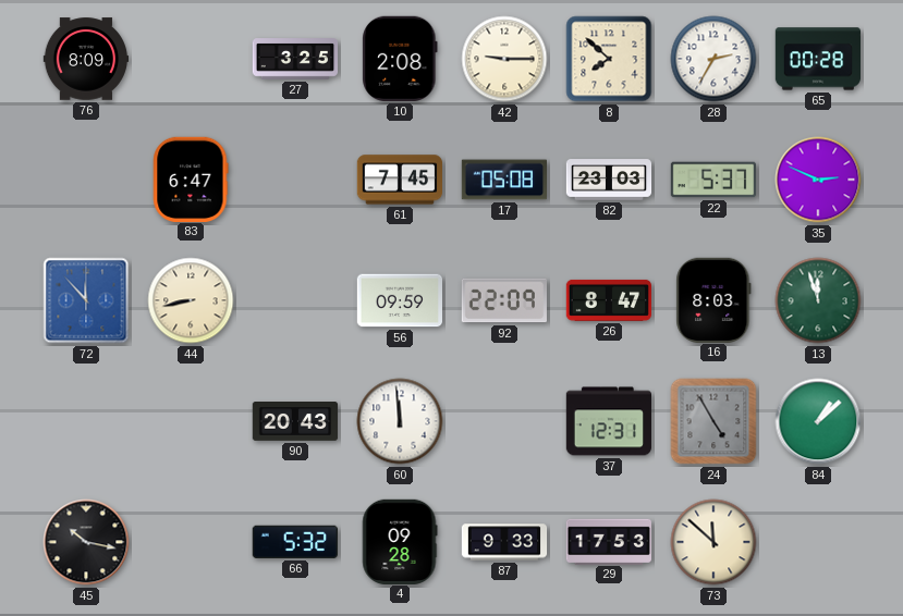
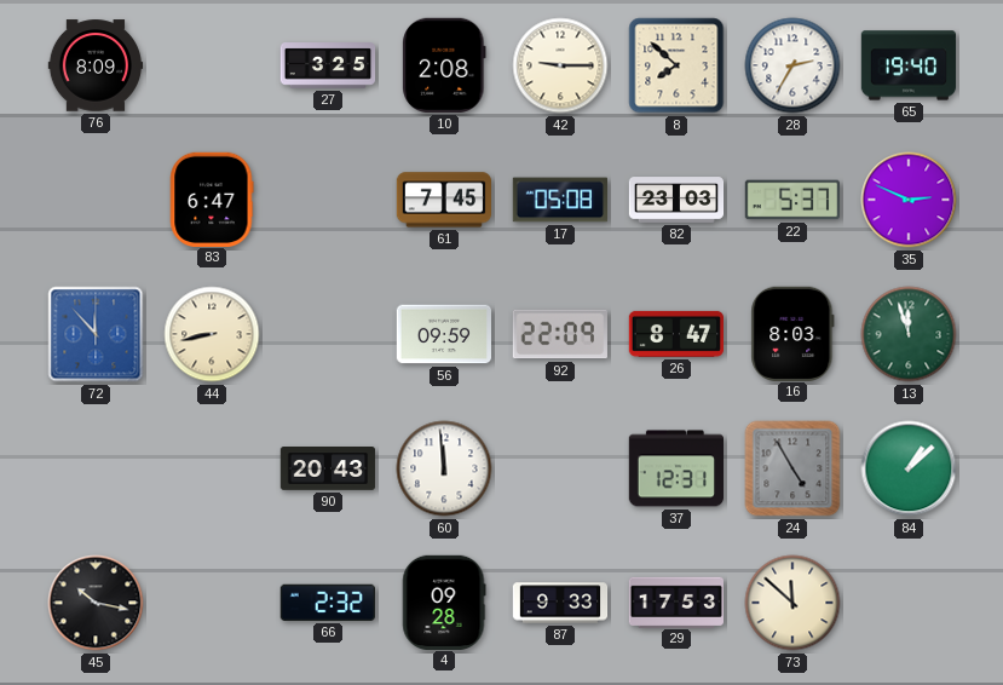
65: 00:28 -> 19:40 (909, 65)
66: 5:32 -> 2:32 (328, 603)
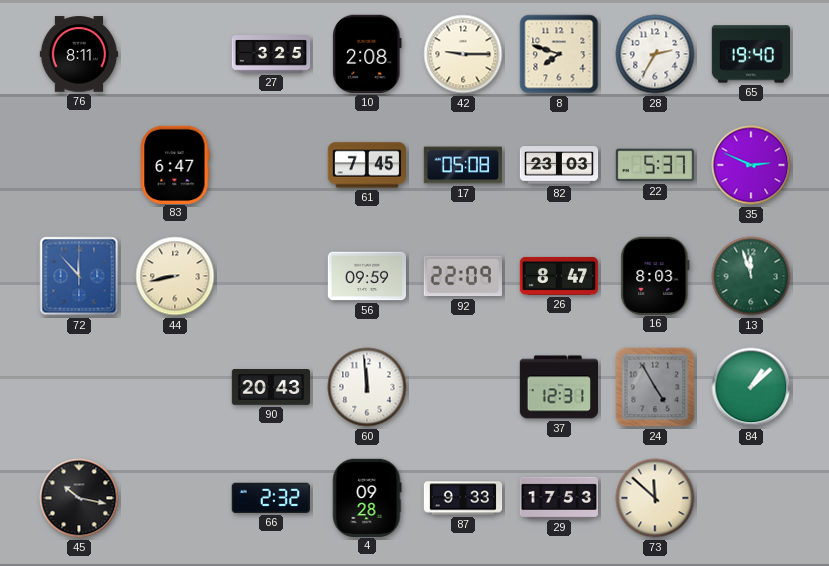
76: 8:09 -> 8:11 (79, 54)
8: 7:52 -> 7:48 (559, 54)
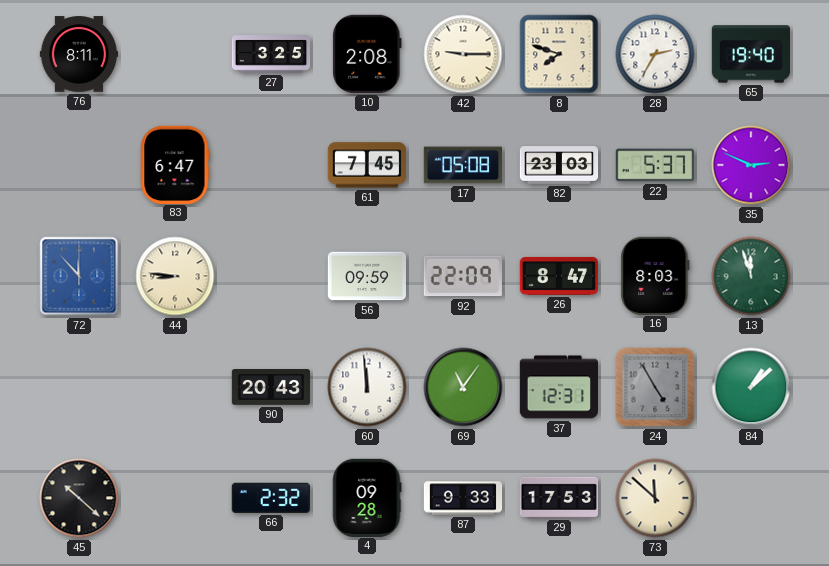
44: 8:43 -> 8:46 (175, 276)
69: none -> 11:06 (463, 387)
45: 10:17 -> 10:22 (79, 498)
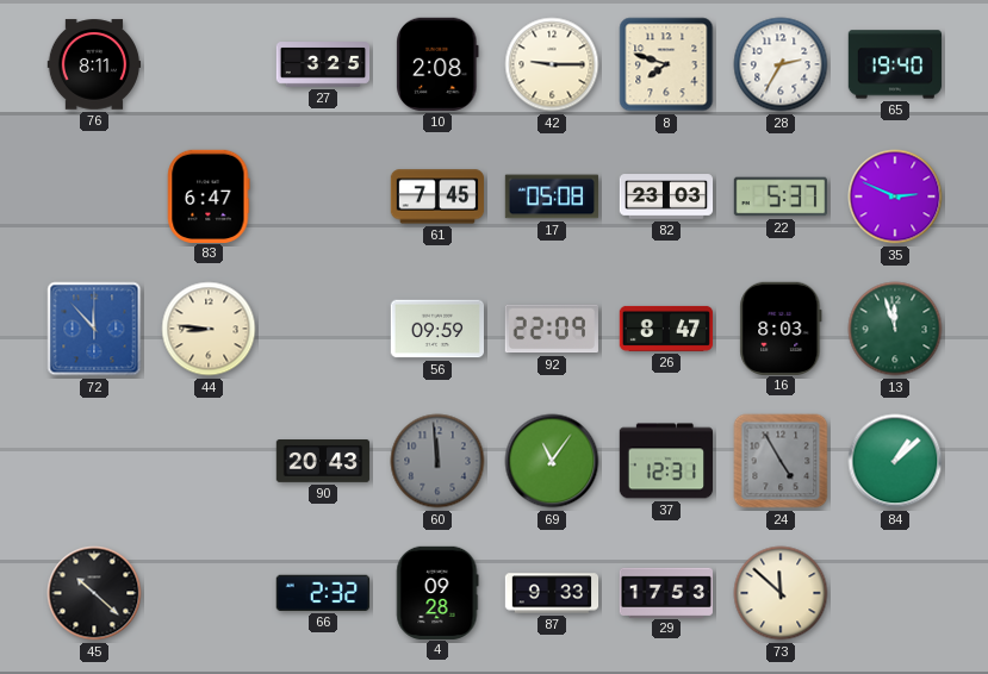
60 dial: white -> grey (437, 461)
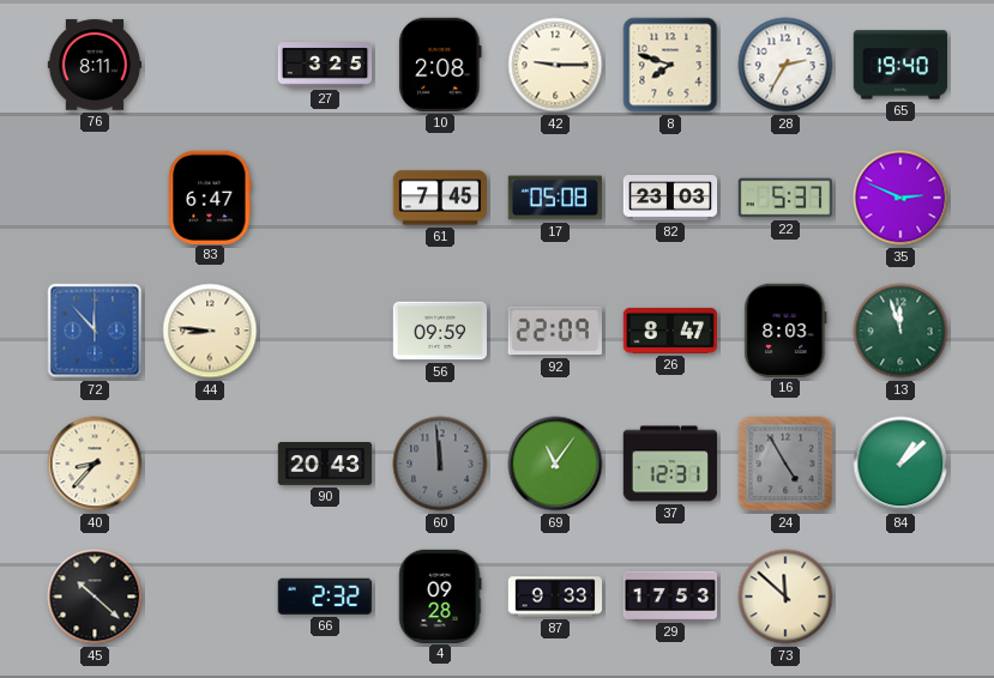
40: none -> 8:37 (95, 464)
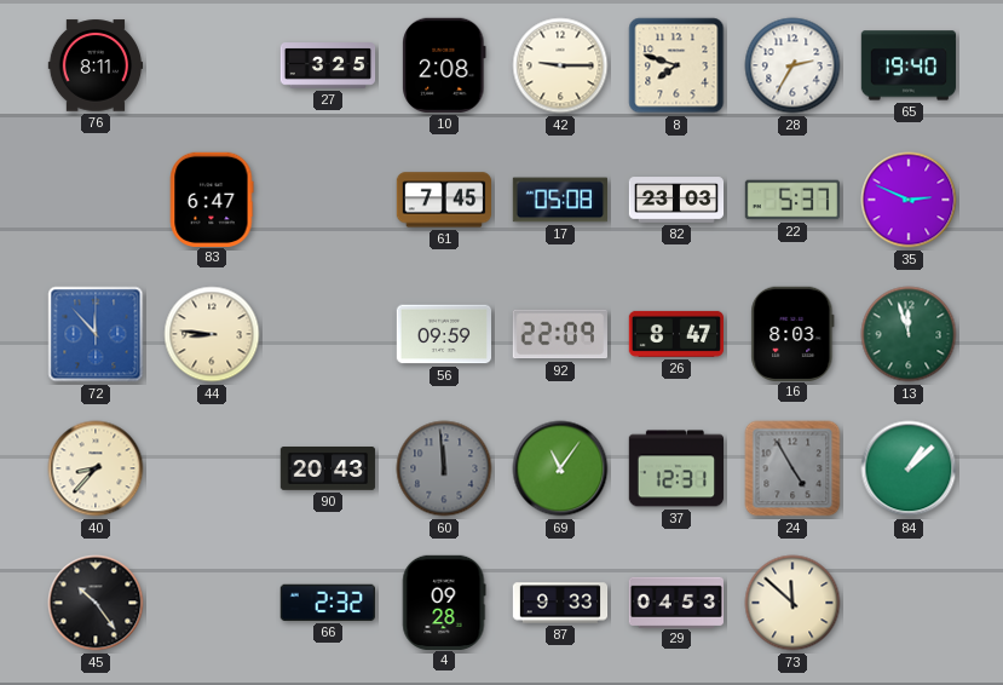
45: 10:22 -> 10:24 (96, 603)
29: 17:53 -> 04:53 (675, 601)
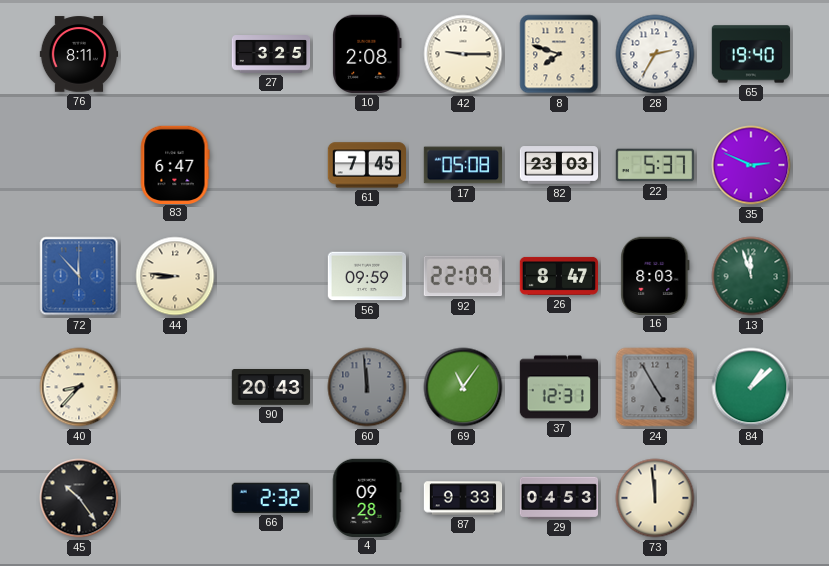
73: 11:52 -> 11:59 (655, 498)
